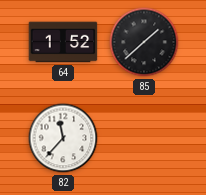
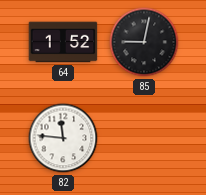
85: 1:38 -> 9:02 (144, 42)
82: 11:37 -> 11:46 (63, 138)
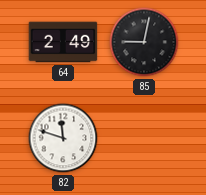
64: 1:52 -> 2:49 (63, 42)
82: 11:46 -> 11:48 (63, 138)
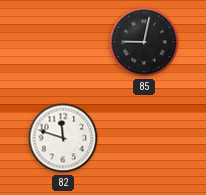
64: 2:49 -> none (63, 42)
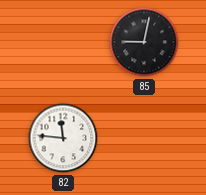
82: 11:48 -> 11:46 (63, 138)
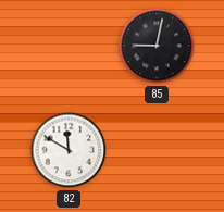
82: 11:46 -> 11:50 (69, 150)
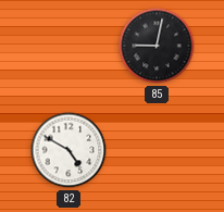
82: 11:50 -> 4:50 (69, 150)
